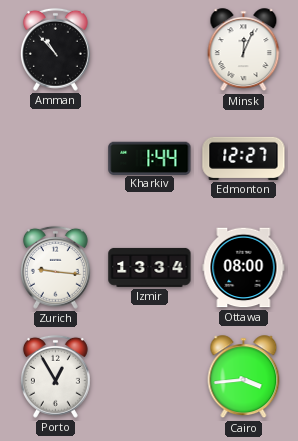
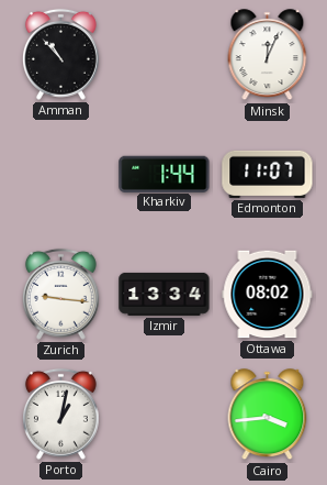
Edmonton: 12:27 -> 11:07 (268, 174)
Ottawa: 08:00 -> 08:02 (268, 295)
Porto: 12:55 -> 1:02 (60, 414)
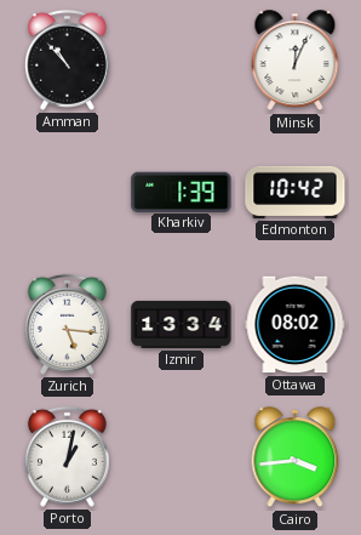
Kharkiv: 1:44 -> 1:39 (182, 192)
Edmonton: 11:07 -> 10:42 (296, 192)
Zurich: 9:16 -> 5:16 (67, 324)
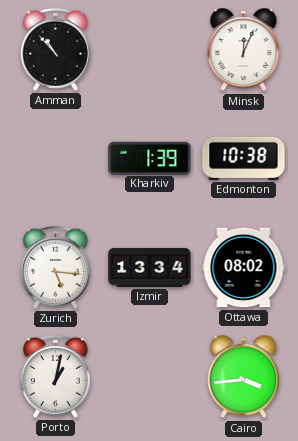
Edmonton: 10:42 -> 10:38 (244, 158)
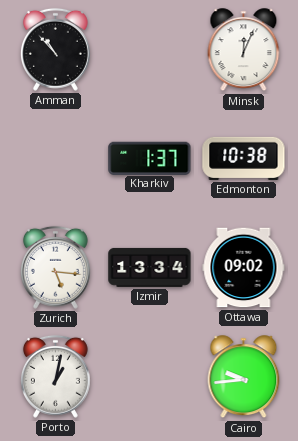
Kharkiv: 1:39 -> 1:37 (150, 158)
Ottawa: 08:02 -> 09:02 (244, 268)
Cairo: 3:44 -> 9:44 (244, 377)
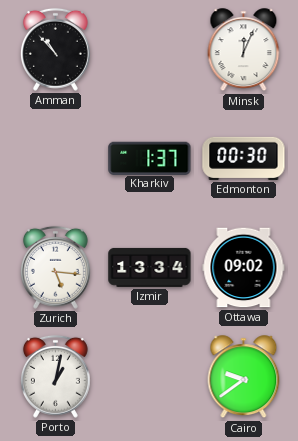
Edmonton: 10:38 -> 00:30 (244, 158)
Cairo: 9:44 -> 9:39 (244, 377)
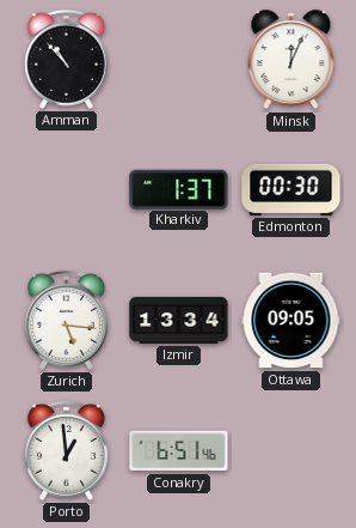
Ottawa: 09:02 -> 09:05 (291, 321)
Porto: 1:02 -> 12:59 (66, 450)
Conakry: none -> 6:51 (179, 451)
Cairo: 9:39 -> none (244, 377)
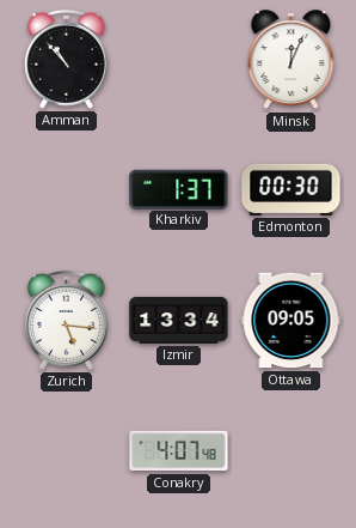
Porto: 12:59 -> none (66, 450)
Conakry: 6:51 -> 4:07 (179, 451)
